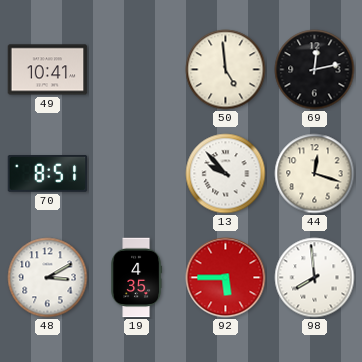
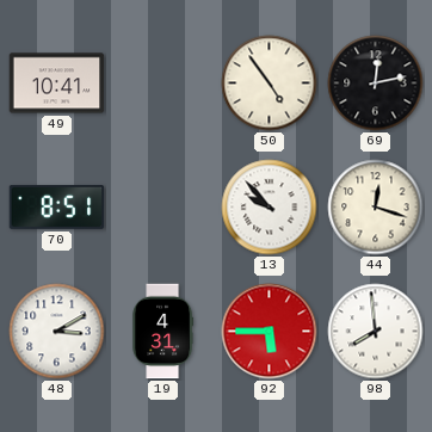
50: 4:59 -> 4:54 (270, 84)
19: 4:35 -> 4:31 (163, 332)
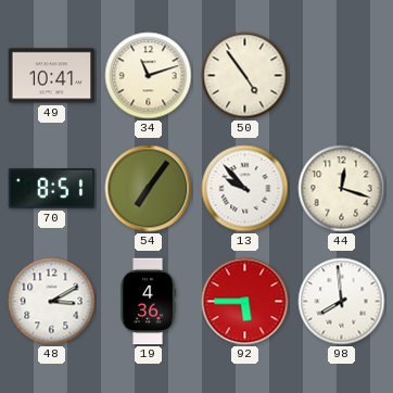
34: none -> 11:12 (149, 76)
69: 12:13 -> none (376, 84)
54: none -> 7:06 (149, 189)
19: 4:31 -> 4:36 (149, 302)
